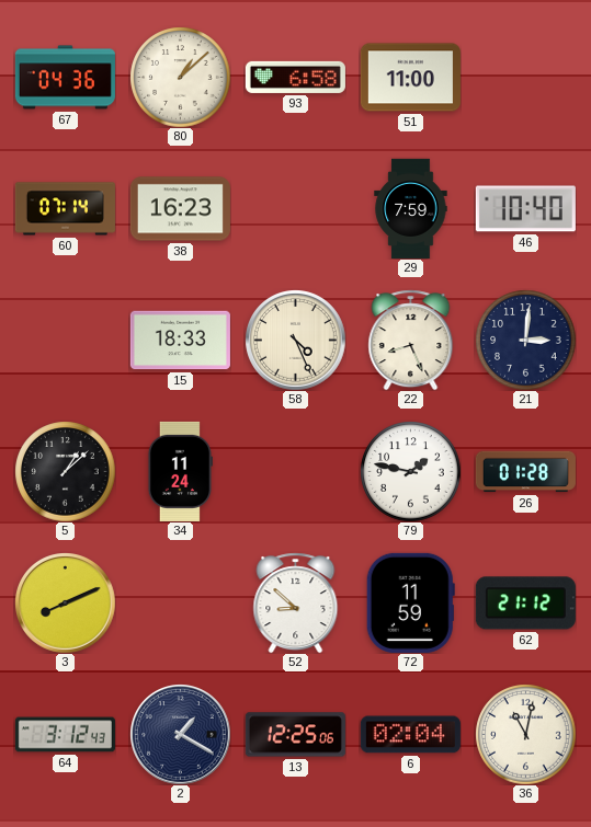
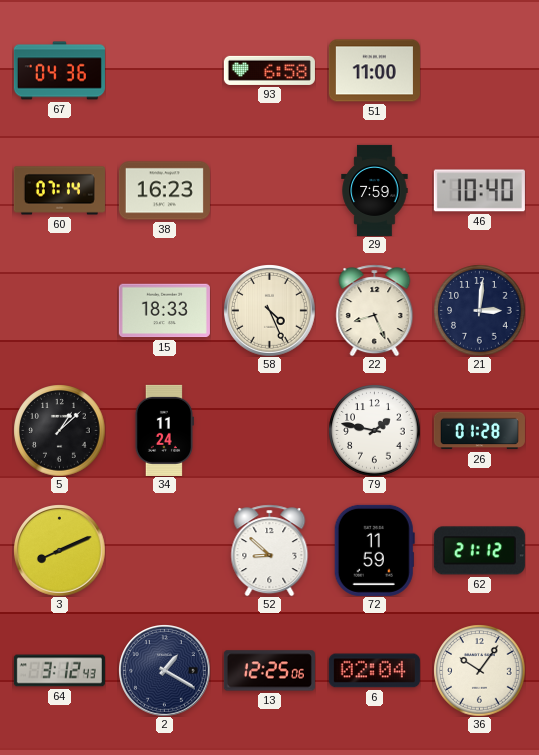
80: 1:08 -> none (180, 77)
36: 11:02 -> 10:06 (479, 670)
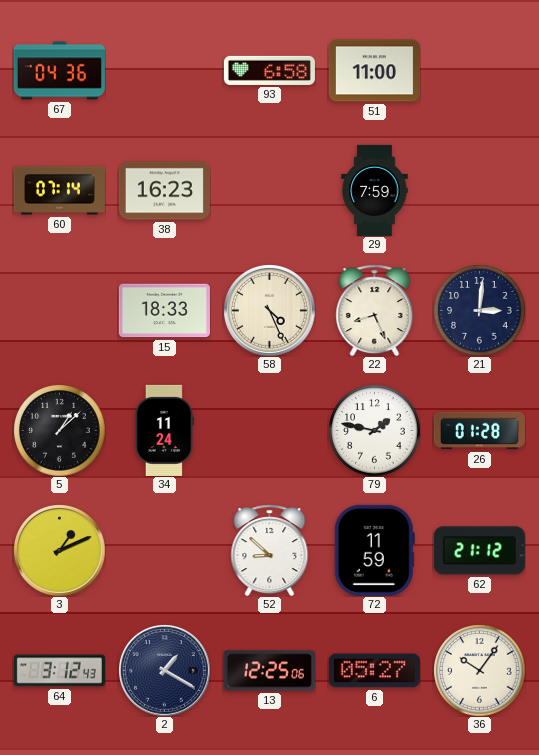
46: 10:40 -> none (479, 191)
3: 8:11 -> 1:11 (60, 551)
6: 02:04 -> 05:27 (374, 671)
